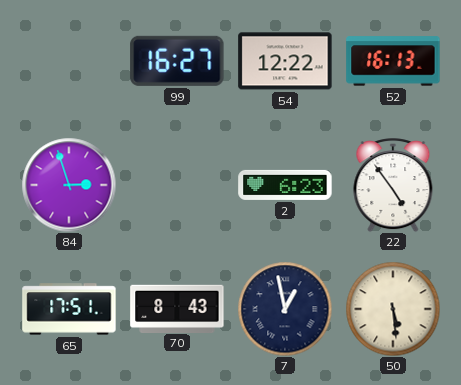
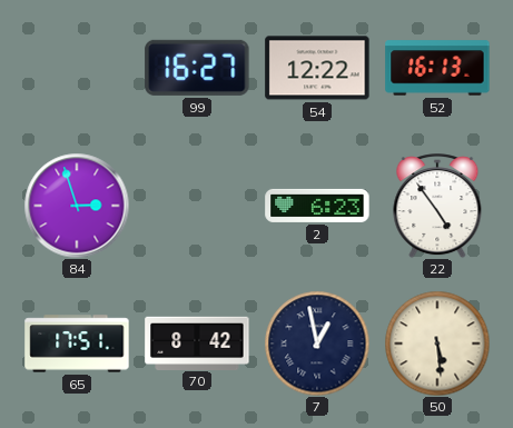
70: 8:43 -> 8:42 (197, 342)
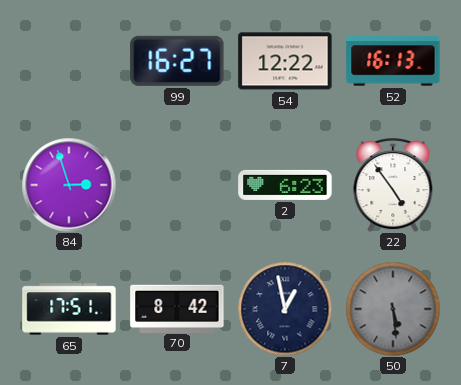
50 dial: cream -> grey (393, 309)
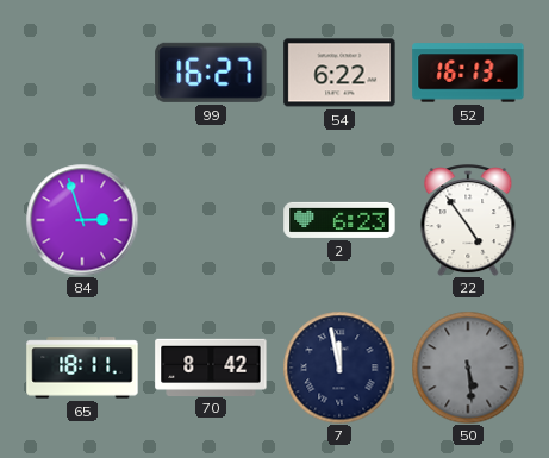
54: 12:22 -> 6:22 (339, 73)
65: 17:51 -> 18:11 (82, 368)
7: 12:58 -> 11:58 (339, 368)
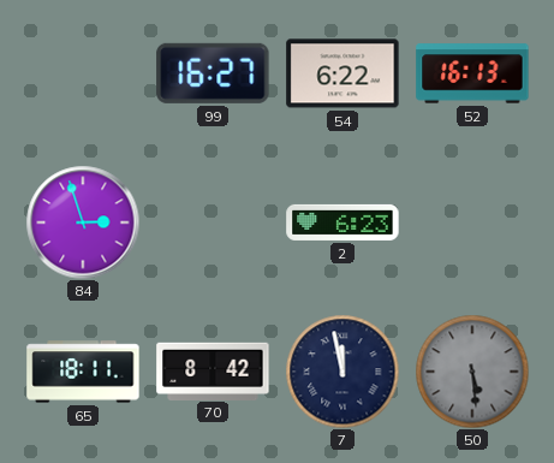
22: 4:54 -> none (468, 220)
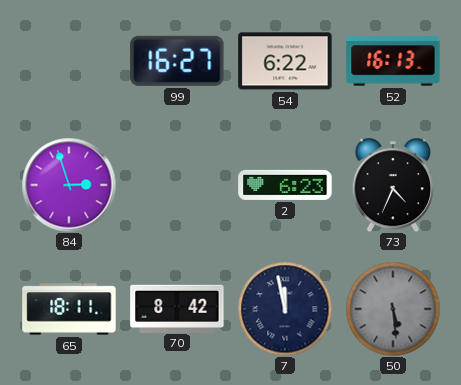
73: none -> 4:34 (393, 185)
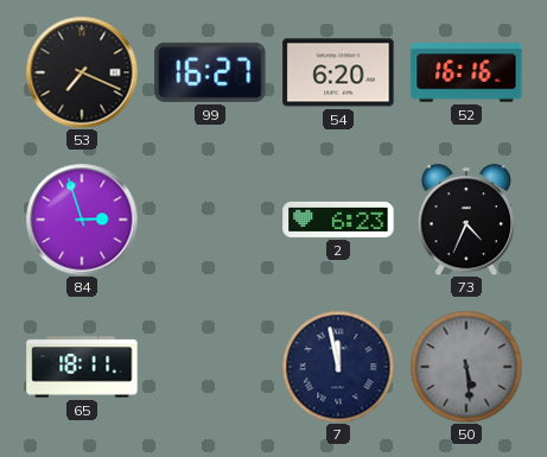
53: none -> 7:19 (82, 72)
54: 6:22 -> 6:20 (338, 72)
52: 16:13 -> 16:16 (466, 72)
70: 8:42 -> none (177, 308)
